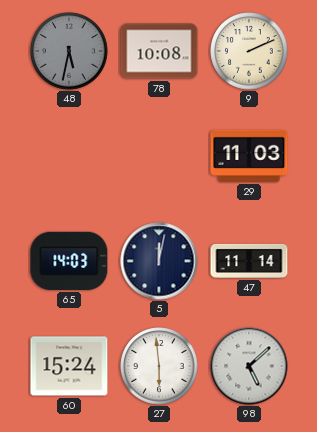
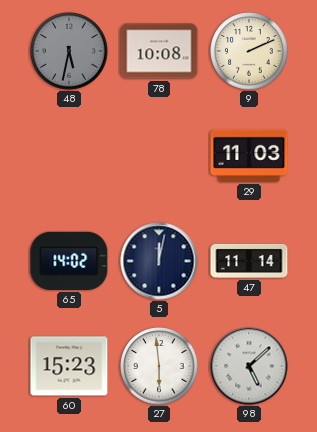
65: 14:03 -> 14:02 (69, 261)
60: 15:24 -> 15:23 (69, 366)
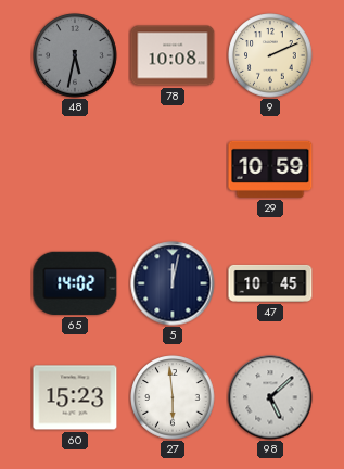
29: 11:03 -> 10:59 (270, 169)
47: 11:14 -> 10:45 (270, 283)
